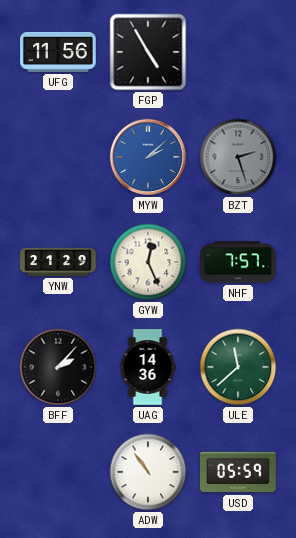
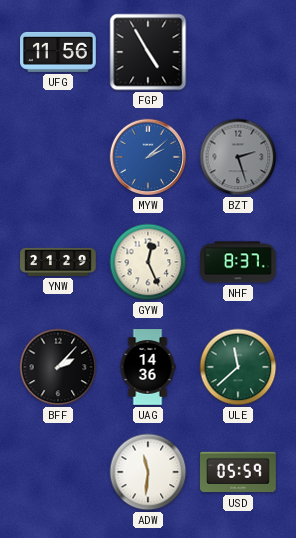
NHF: 7:57 -> 8:37 (238, 262)
ADW: 10:54 -> 11:31 (148, 472)
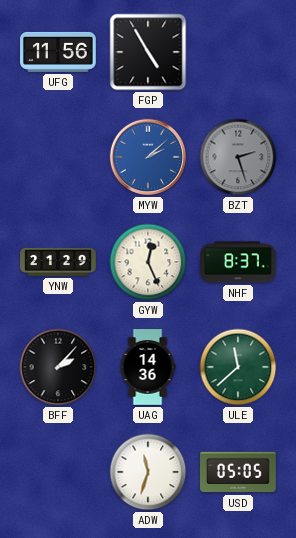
ADW: 11:31 -> 11:33 (148, 472)
USD: 05:59 -> 05:05 (239, 472)
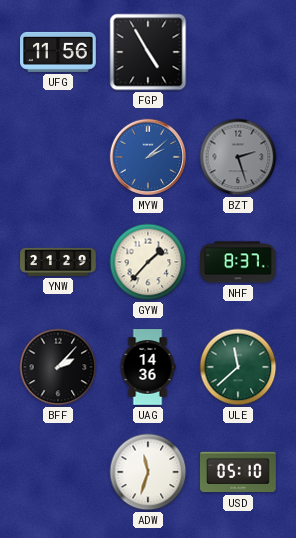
GYW: 12:26 -> 1:37 (148, 262)
USD: 05:05 -> 05:10 (239, 472)
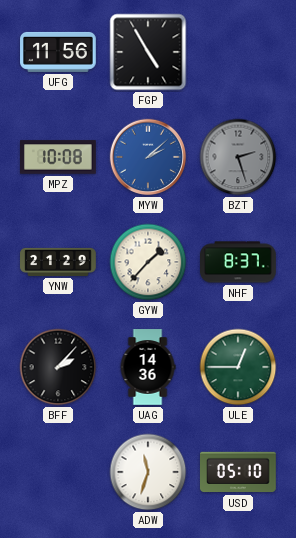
MPZ: none -> 10:08 (59, 157)
ULE: 11:38 -> 12:45 (238, 367)
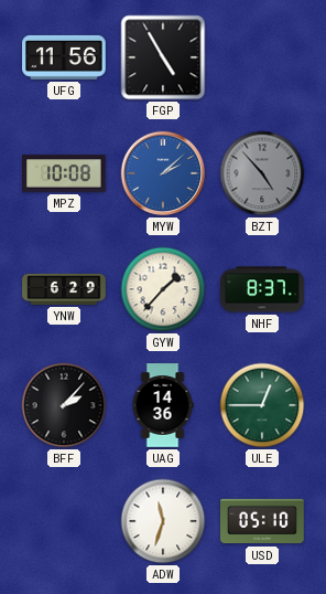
BZT: 2:27 -> 4:53 (262, 173)
YNW: 21:29 -> 6:29 (64, 289)
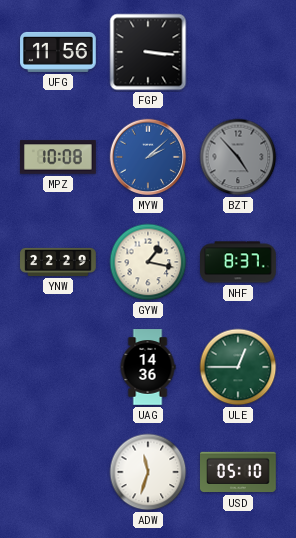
FGP: 4:55 -> 3:16 (148, 52)
YNW: 6:29 -> 22:29 (58, 262)
GYW: 1:37 -> 1:17 (148, 262)
BFF: 2:07 -> none (64, 405)
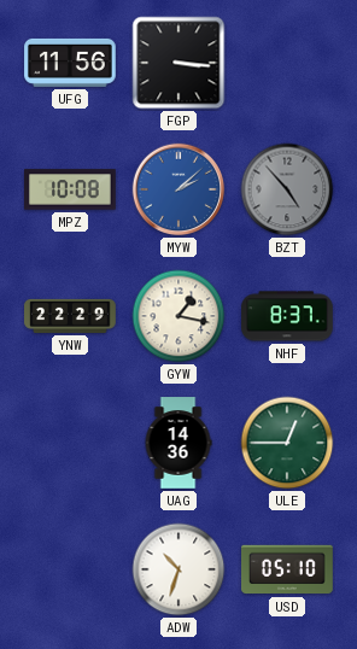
ADW: 11:33 -> 10:33 (178, 569)
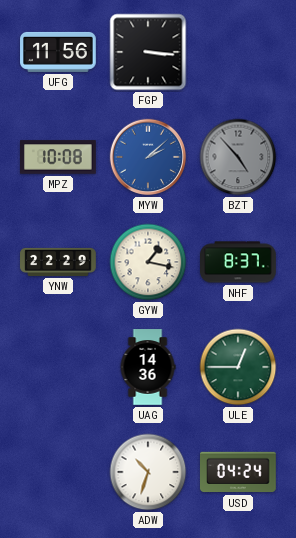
USD: 05:10 -> 04:24 (239, 472)
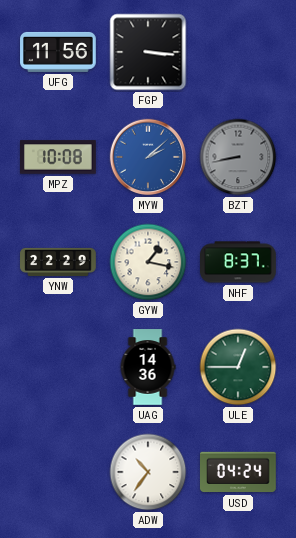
BZT: 4:53 -> 8:43 (238, 157)
ADW: 10:33 -> 10:36 (148, 472)
